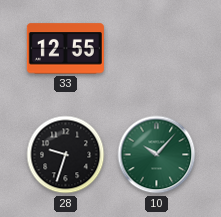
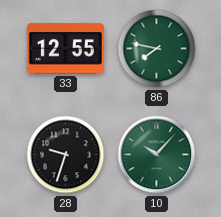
86: none -> 7:47 (157, 49)
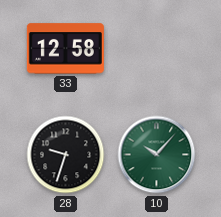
33: 12:55 -> 12:58 (65, 49)
86: 7:47 -> none (157, 49)
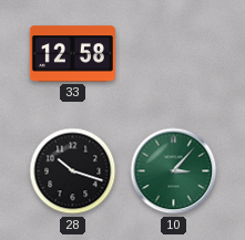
28: 9:33 -> 10:18 (73, 171)
10: 10:07 -> 3:07 (174, 171)
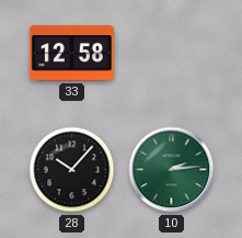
28: 10:18 -> 10:07 (72, 170)
10: 3:07 -> 2:14 (172, 170)
